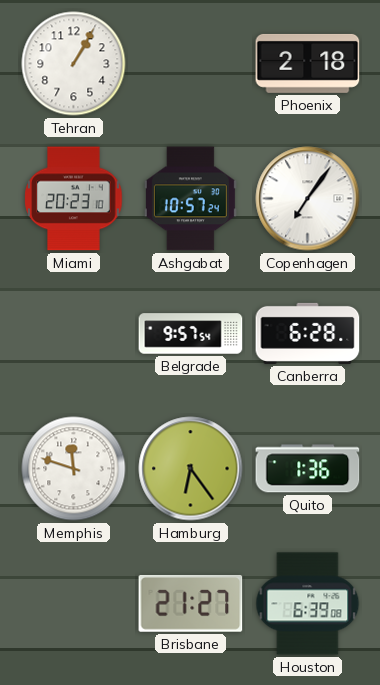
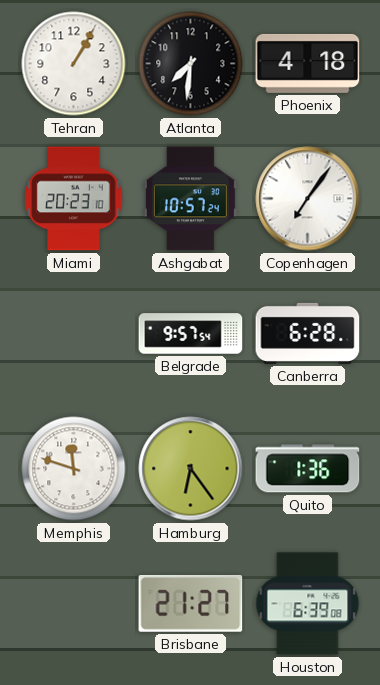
Atlanta: none -> 7:31 (191, 64)
Phoenix: 2:18 -> 4:18 (308, 63)
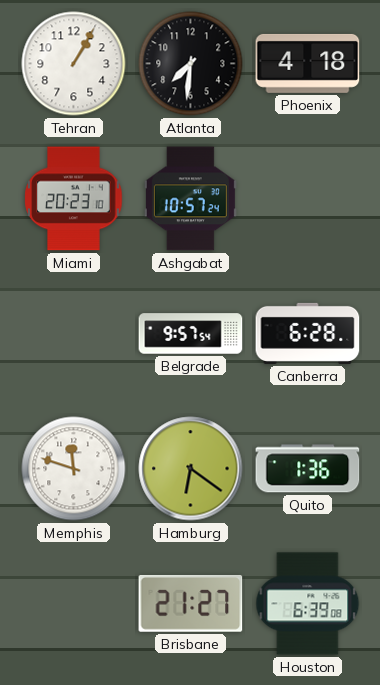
Copenhagen: 7:06 -> none (308, 199)
Hamburg: 6:24 -> 6:21 (191, 469)
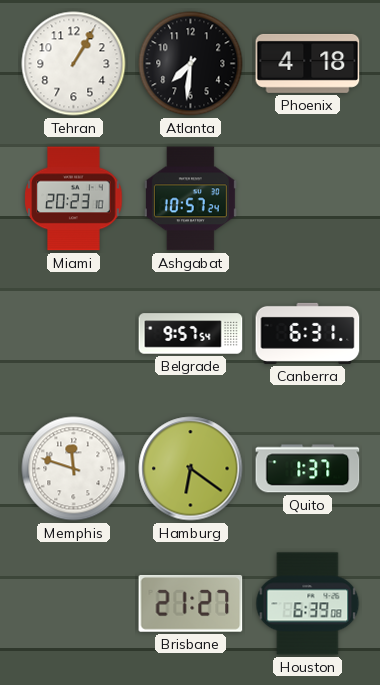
Canberra: 6:28 -> 6:31 (308, 333)
Quito: 1:36 -> 1:37 (308, 469)
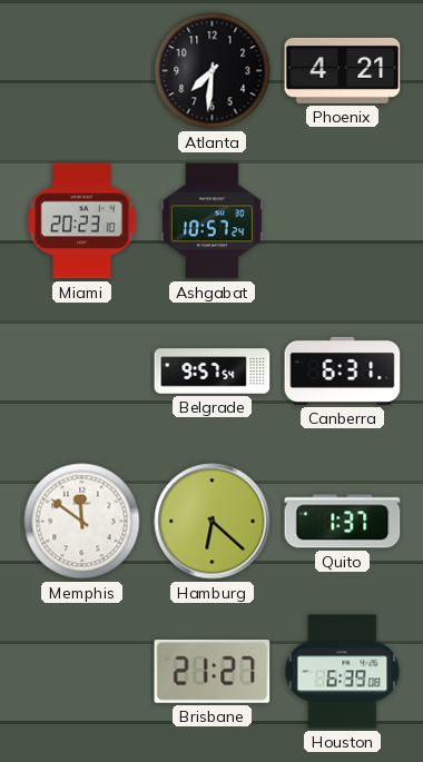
Tehran: 1:05 -> none (74, 64)
Phoenix: 4:18 -> 4:21 (343, 70)
Memphis: 11:48 -> 11:51 (82, 522)
Hamburg: 6:21 -> 6:22 (213, 522)
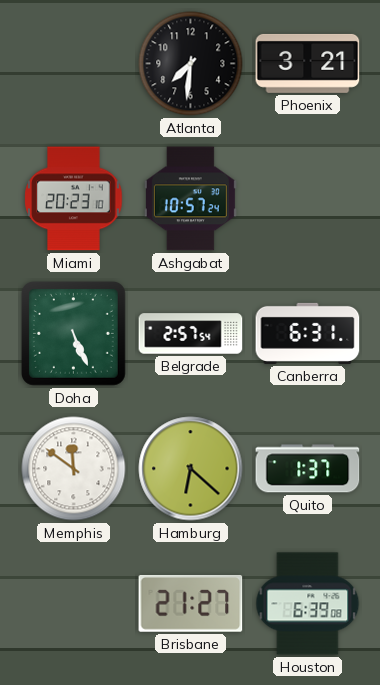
Phoenix: 4:21 -> 3:21 (308, 63)
Doha: none -> 5:26 (73, 333)
Belgrade: 9:57 -> 2:57 (191, 334)
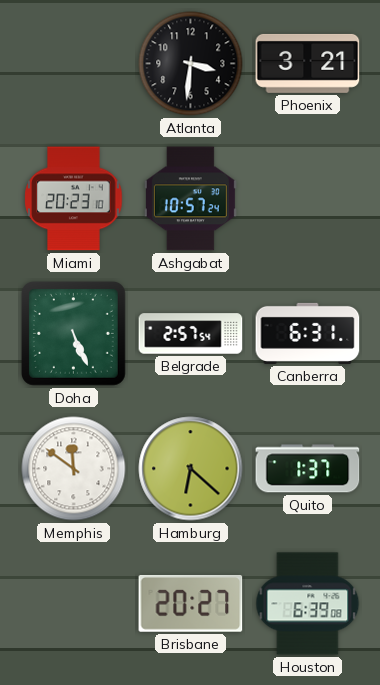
Atlanta: 7:31 -> 3:31 (191, 64)
Brisbane: 21:27 -> 20:27 (191, 603)
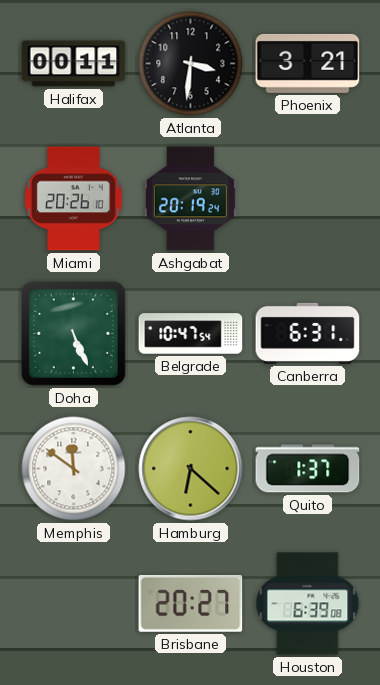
Halifax: none -> 00:11 (74, 64)
Miami: 20:23 -> 20:26 (74, 199)
Ashgabat: 10:57 -> 20:19 (190, 199)
Belgrade: 2:57 -> 10:47 (191, 334)
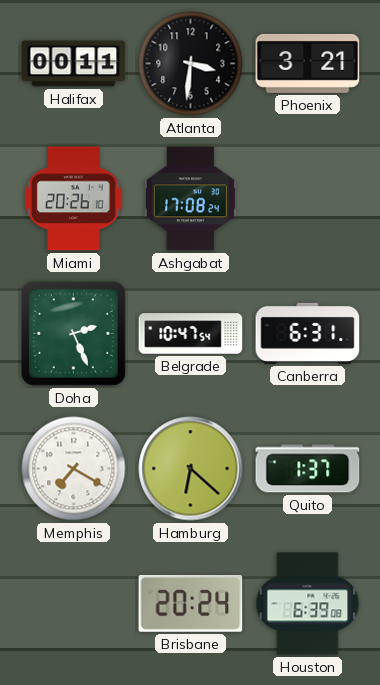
Ashgabat: 20:19 -> 17:08 (190, 199)
Doha: 5:26 -> 2:26 (73, 333)
Memphis: 11:51 -> 7:20 (74, 469)
Brisbane: 20:27 -> 20:24 (191, 603)
